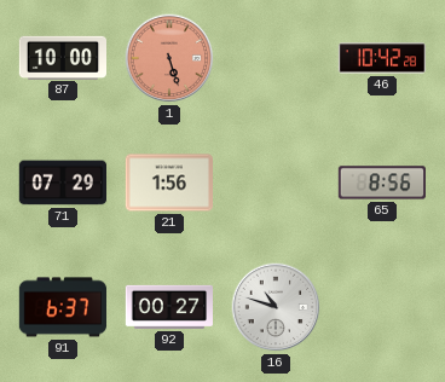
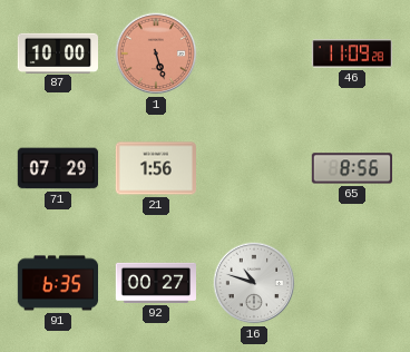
46: 10:42 -> 11:09 (351, 53)
91: 6:37 -> 6:35 (57, 283)
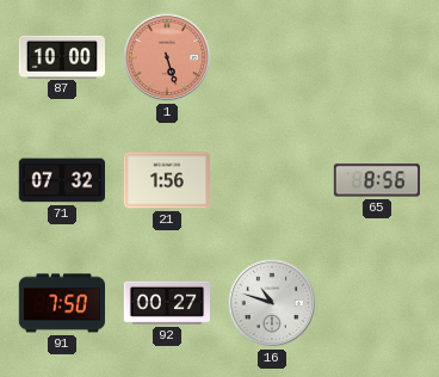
46: 11:09 -> none (351, 53)
71: 07:29 -> 07:32 (61, 180)
91: 6:35 -> 7:50 (61, 303)
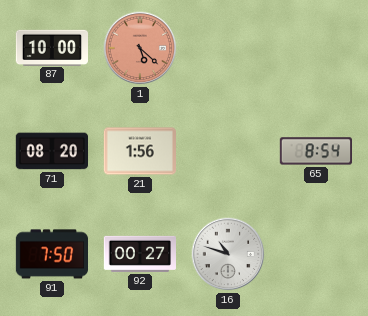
1: 5:27 -> 5:22 (140, 48)
71: 07:32 -> 08:20 (51, 151)
65: 8:56 -> 8:54 (315, 151)
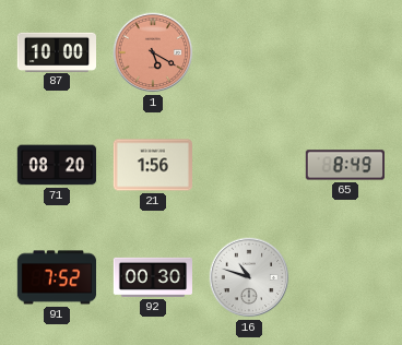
1: 5:22 -> 5:20 (153, 52)
65: 8:54 -> 8:49 (344, 165)
91: 7:50 -> 7:52 (56, 277)
92: 00:27 -> 00:30 (152, 277)
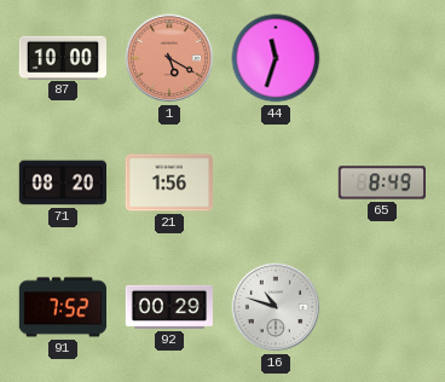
44: none -> 11:33 (276, 58)
92: 00:30 -> 00:29 (168, 307)
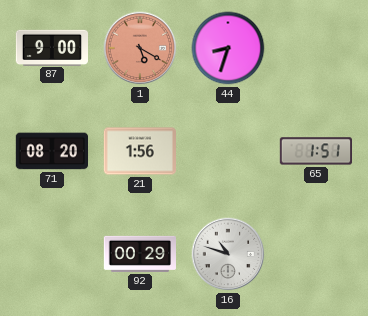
87: 10:00 -> 9:00 (52, 47)
44: 11:33 -> 8:33 (228, 48)
65: 8:49 -> 1:51 (315, 151)
91: 7:52 -> none (62, 307)
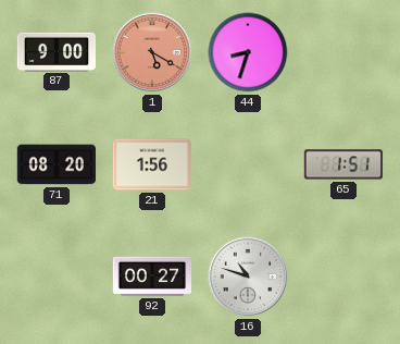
92: 00:29 -> 00:27 (151, 277)
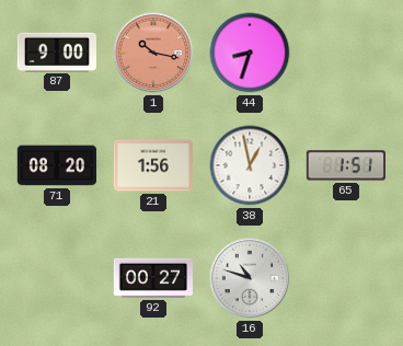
1: 5:20 -> 10:17 (153, 53)
38: none -> 12:58 (250, 165)
